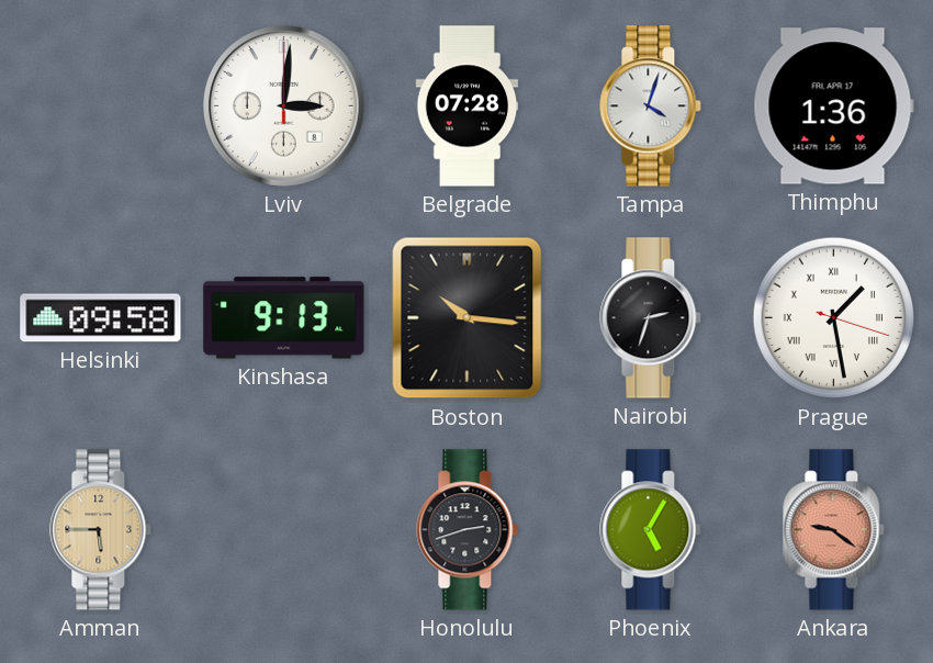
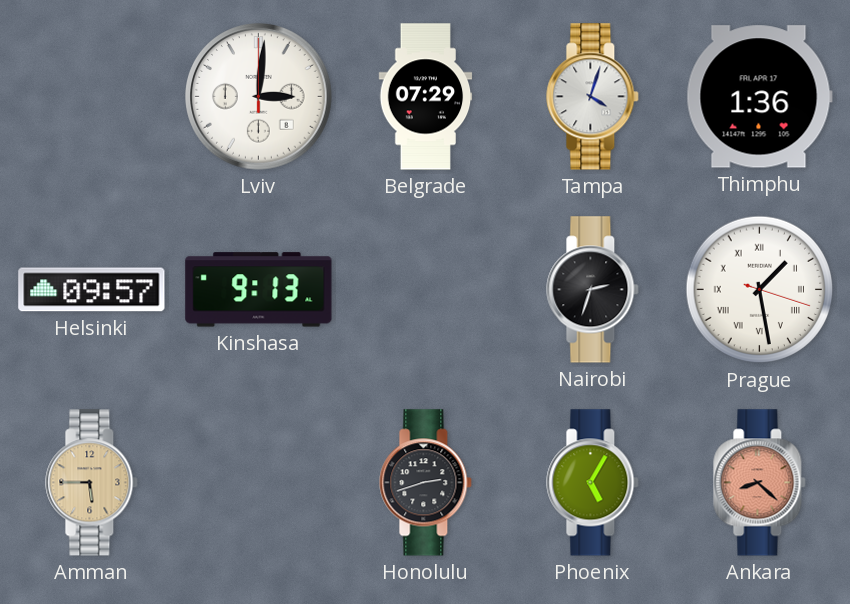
Belgrade: 07:28 -> 07:29 (426, 97)
Helsinki: 09:58 -> 09:57 (92, 290)
Boston: 10:16 -> none (468, 318)
Ankara: 9:21 -> 8:22 (760, 483)
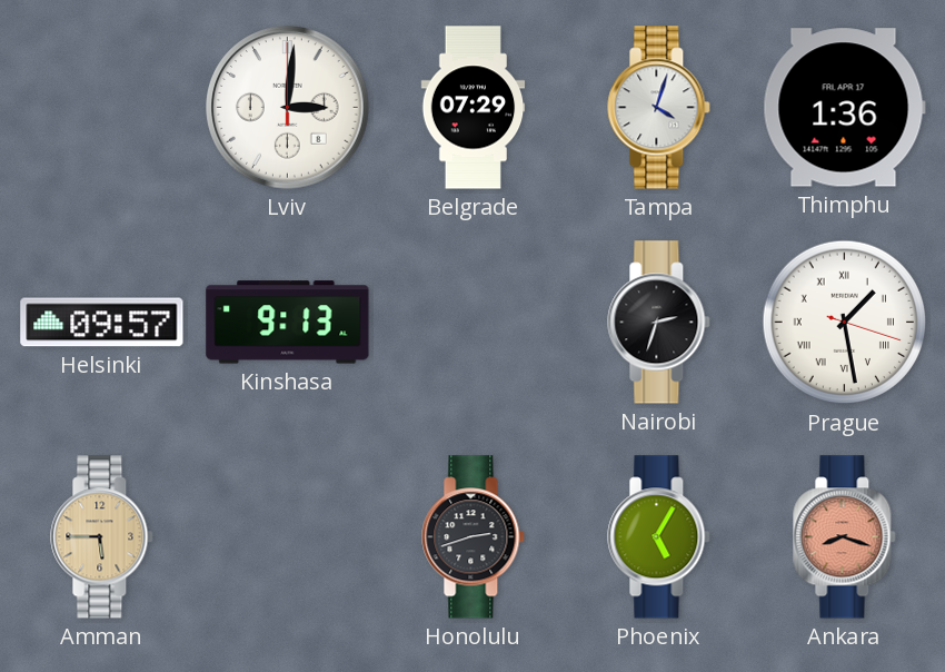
Ankara: 8:22 -> 8:18 (845, 537)
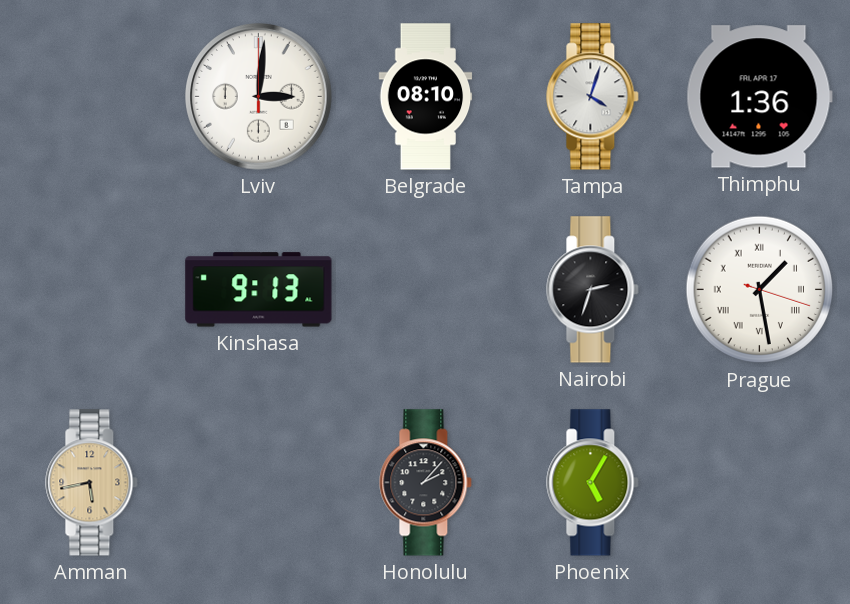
Belgrade: 07:29 -> 08:10 (426, 97)
Helsinki: 09:57 -> none (102, 323)
Amman: 5:45 -> 5:43 (92, 483)
Honolulu: 2:42 -> 2:07 (426, 483)
Ankara: 8:18 -> none (845, 537)
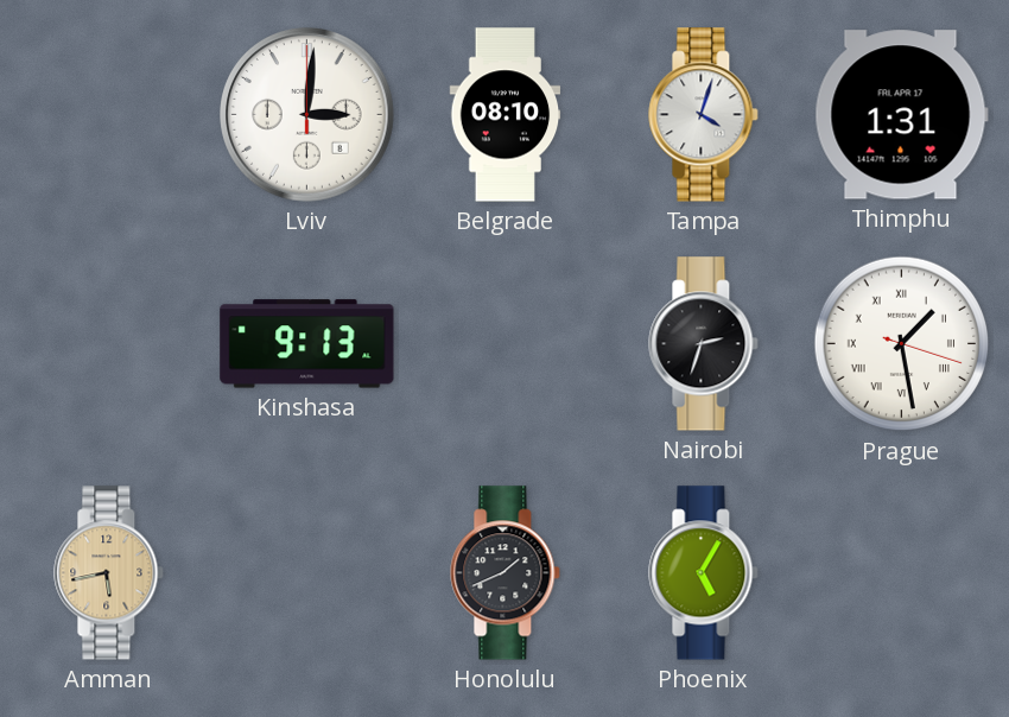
Thimphu: 1:36 -> 1:31 (901, 115)
Honolulu: 2:07 -> 1:41 (506, 573)
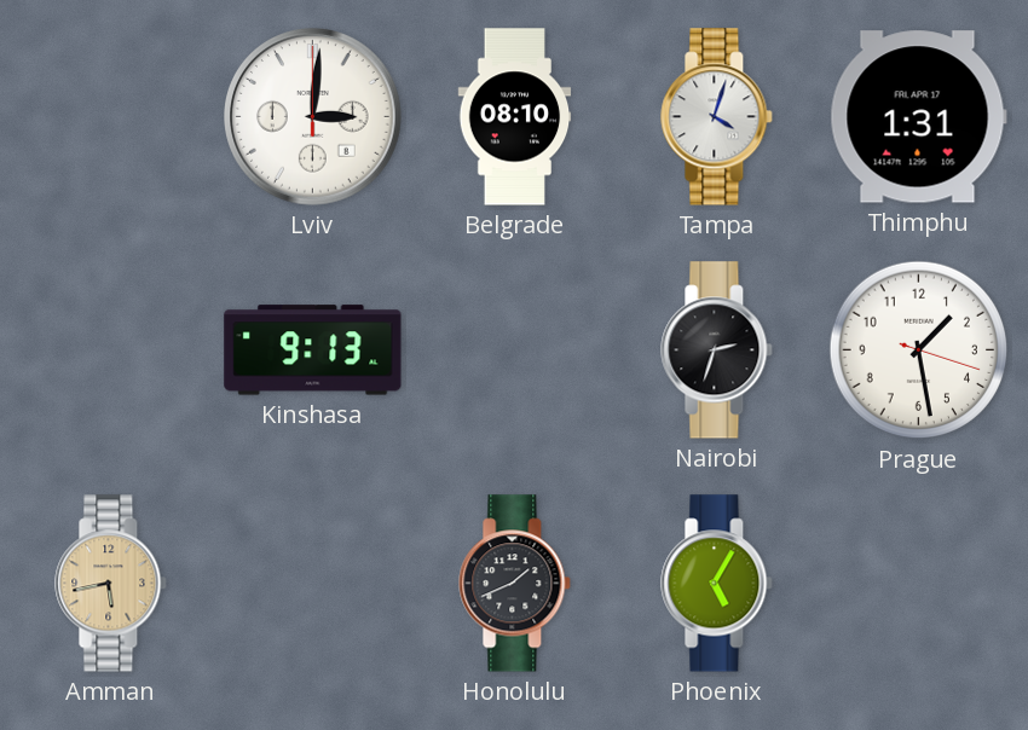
Prague numerals: Roman -> Arabic (919, 350)
